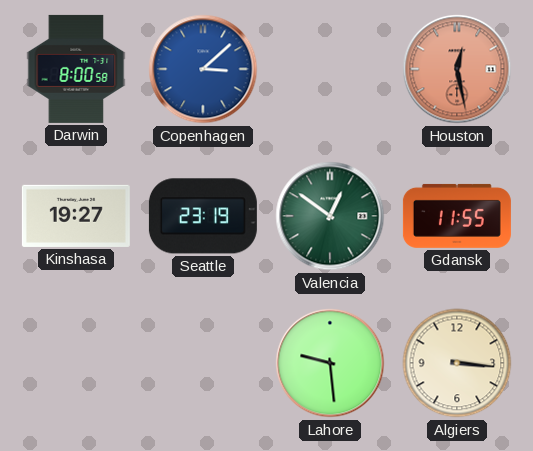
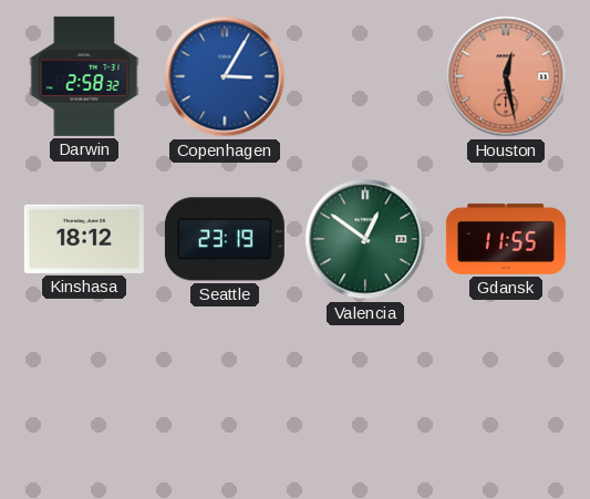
Darwin: 8:00 -> 2:58 (84, 76)
Copenhagen: 3:08 -> 3:05 (225, 76)
Kinshasa: 19:27 -> 18:12 (84, 239)
Lahore: 9:29 -> none (330, 363)
Algiers: 3:16 -> none (457, 363)
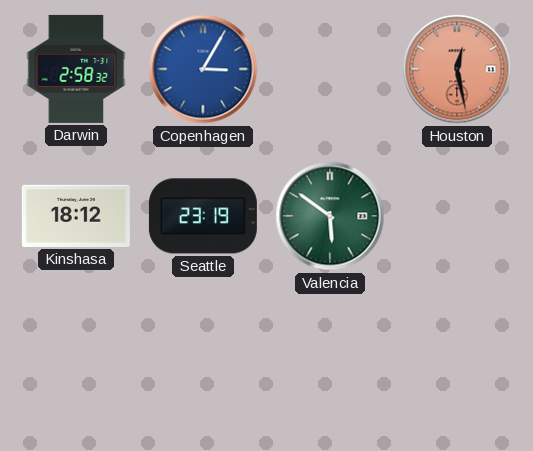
Valencia: 12:51 -> 5:51 (330, 216)
Gdansk: 11:55 -> none (506, 239)
